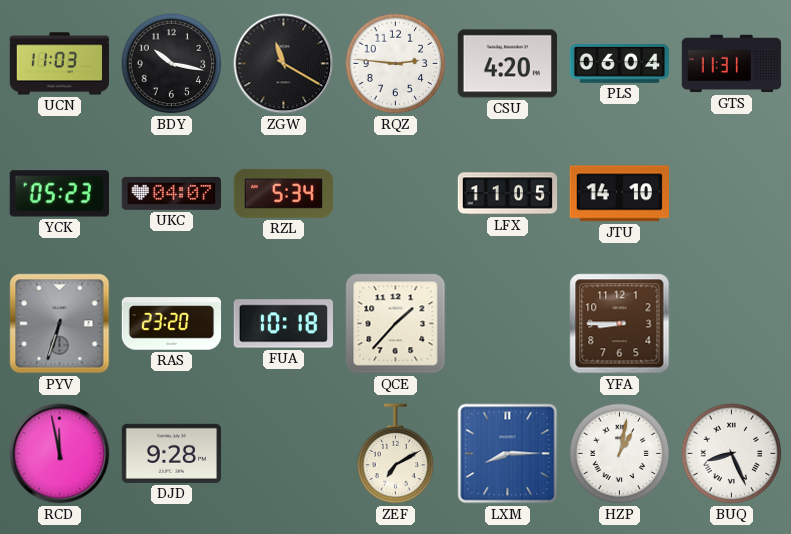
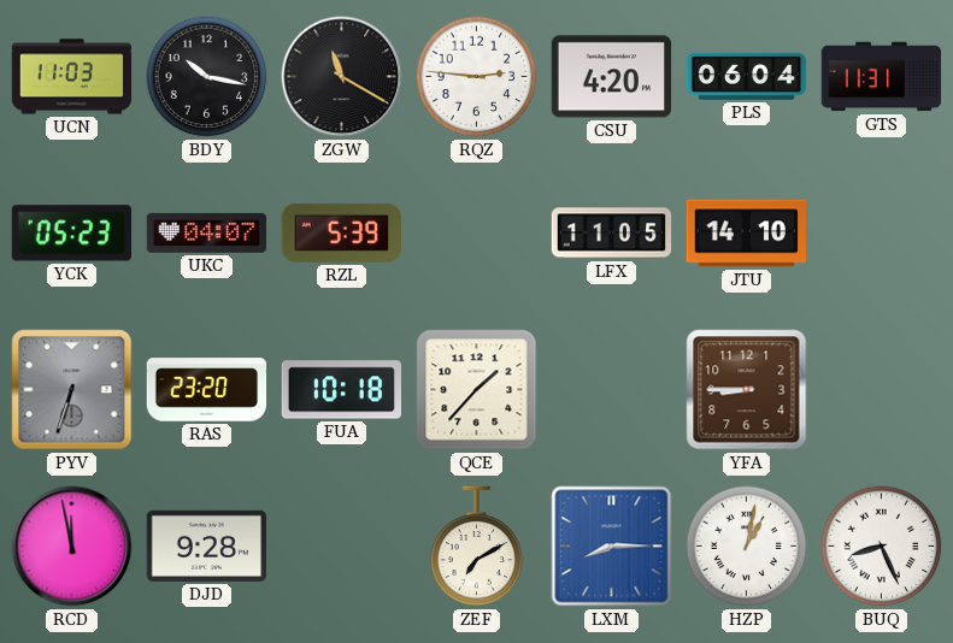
RZL: 5:34 -> 5:39 (341, 232)
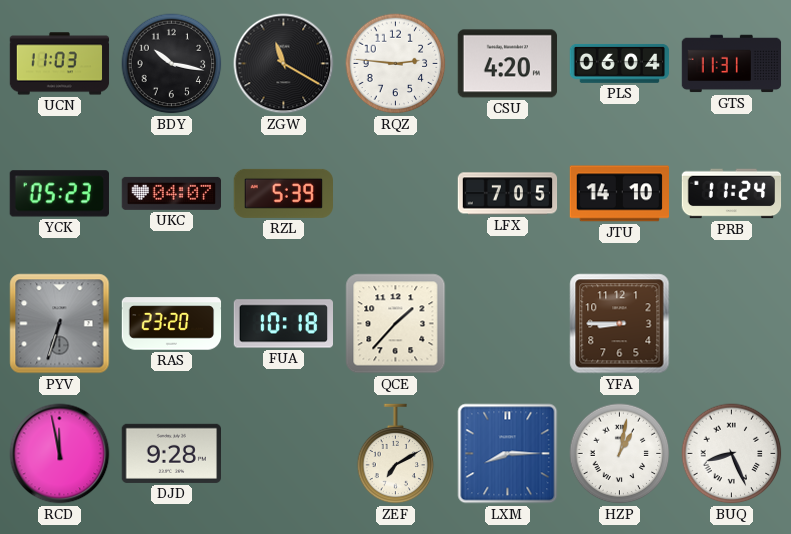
LFX: 11:05 -> 7:05 (508, 194)
PRB: none -> 11:24 (732, 194)
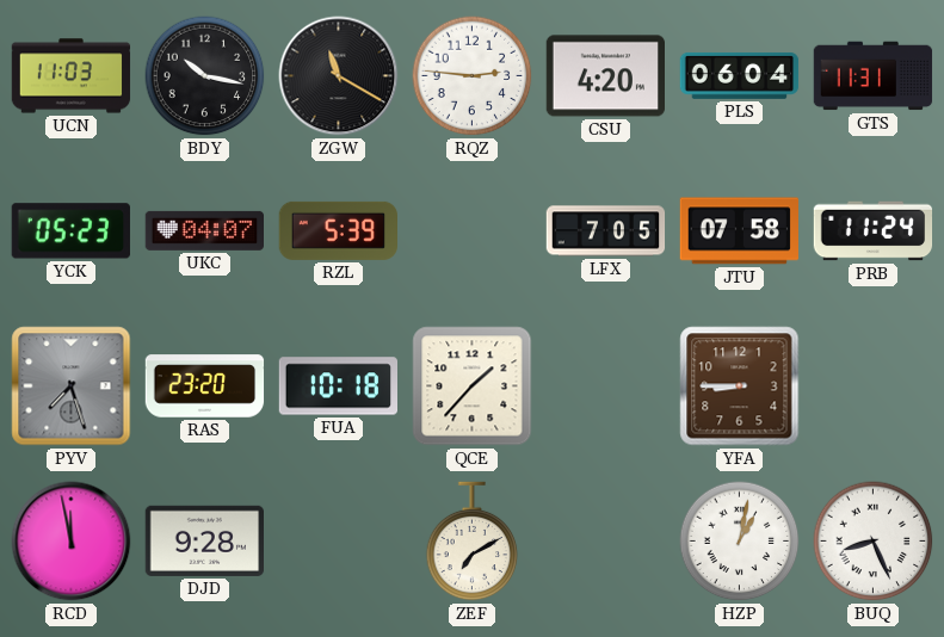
JTU: 14:10 -> 07:58 (739, 231)
PYV: 6:33 -> 7:27 (72, 386)
LXM: 8:15 -> none (508, 454)
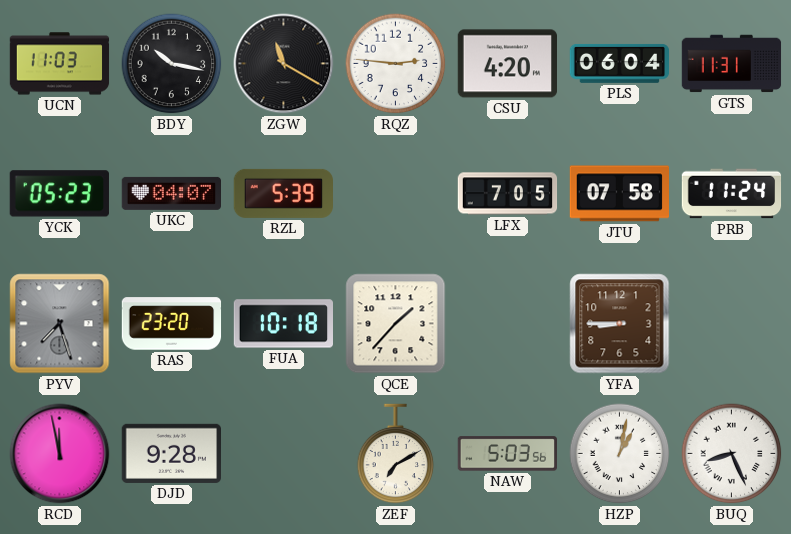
NAW: none -> 5:03 (507, 454)
